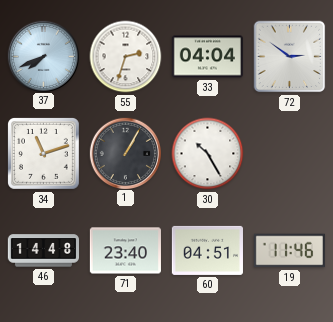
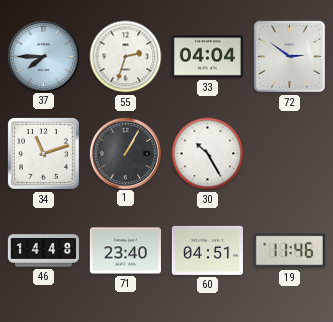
37: 7:41 -> 7:45 (43, 56)
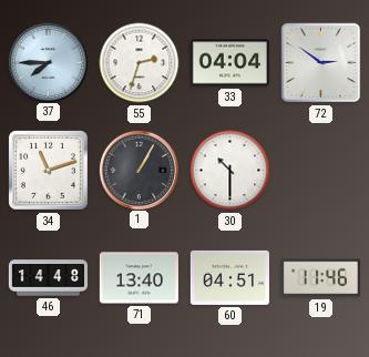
30: 10:25 -> 10:30 (230, 171)
71: 23:40 -> 13:40 (139, 278)
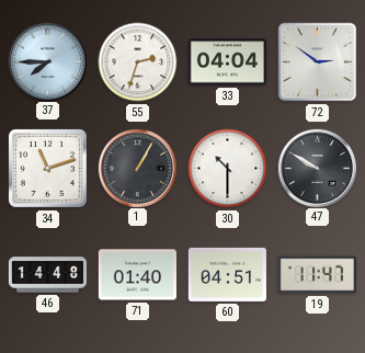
47: none -> 9:50 (317, 168)
71: 13:40 -> 01:40 (137, 275)
19: 11:46 -> 11:47 (317, 275)
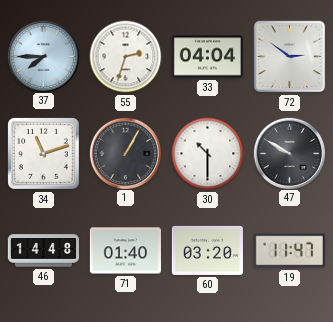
60: 04:51 -> 03:20 (207, 250)
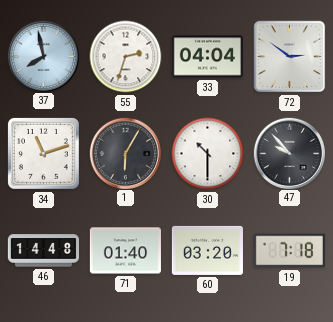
37: 7:45 -> 7:58 (43, 56)
1: 1:05 -> 6:05 (125, 153)
47: 9:50 -> 9:53 (289, 153)
19: 11:47 -> 7:18 (289, 251)
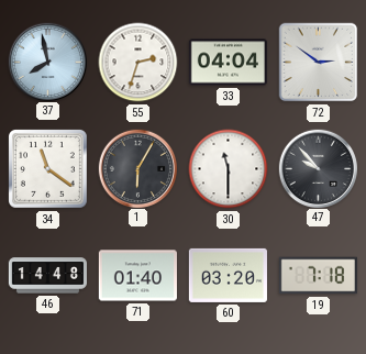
34: 11:12 -> 11:21 (47, 168)
30: 10:30 -> 11:30 (229, 169)
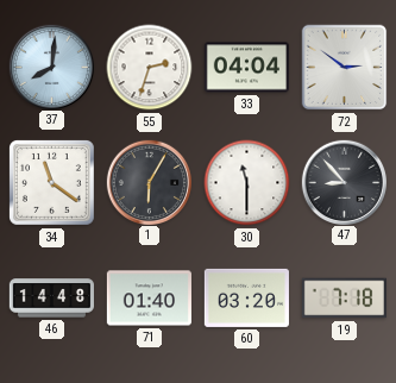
37: 7:58 -> 8:01 (51, 67)
47: 9:53 -> 8:53 (344, 182)
